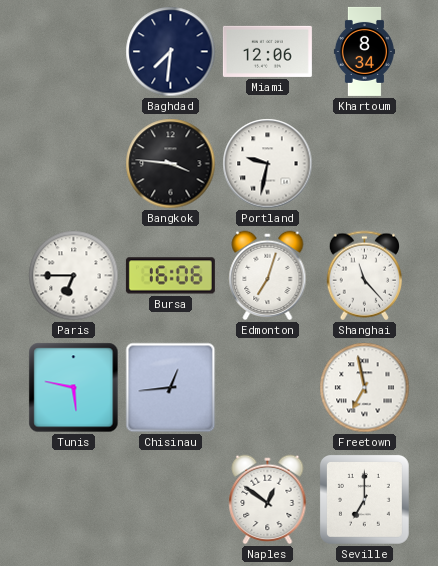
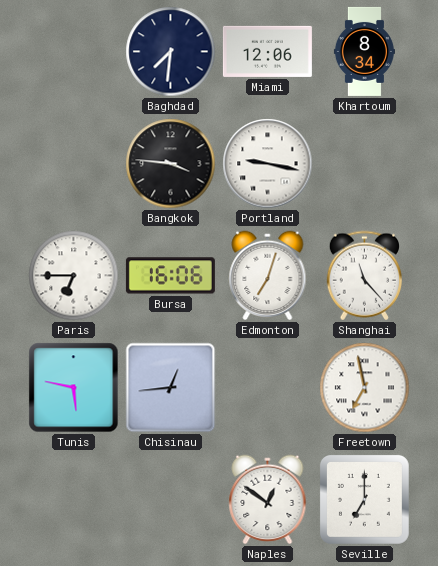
Portland: 9:32 -> 9:17 (268, 164)
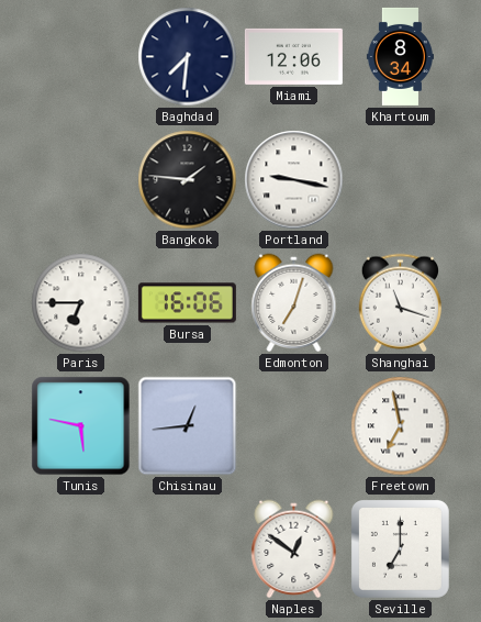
Bangkok: 3:46 -> 1:46 (188, 180)
Shanghai: 11:23 -> 11:18 (400, 303)
